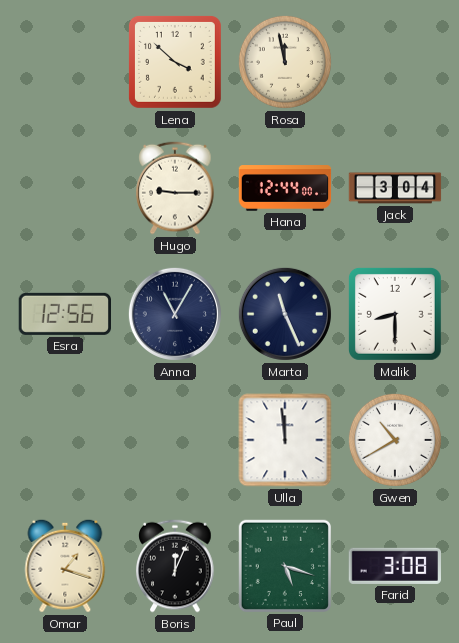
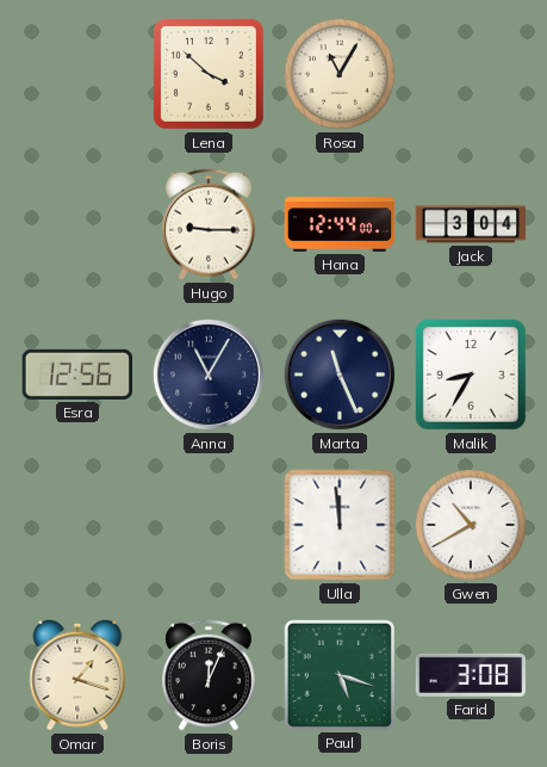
Rosa: 11:58 -> 11:05 (340, 74)
Malik: 8:30 -> 8:35 (471, 375)
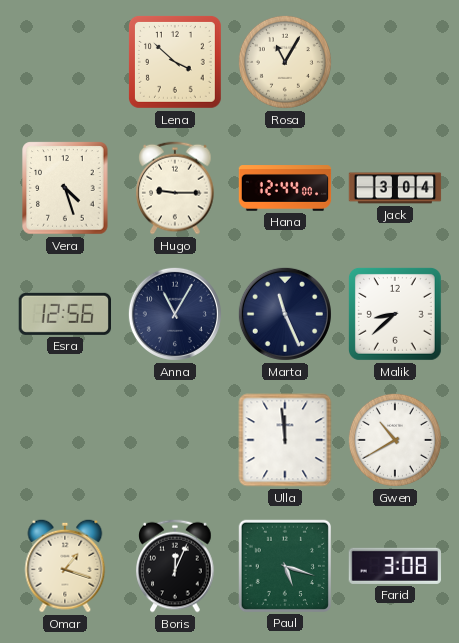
Vera: none -> 4:27 (65, 188)
Malik: 8:35 -> 8:38 (395, 314)
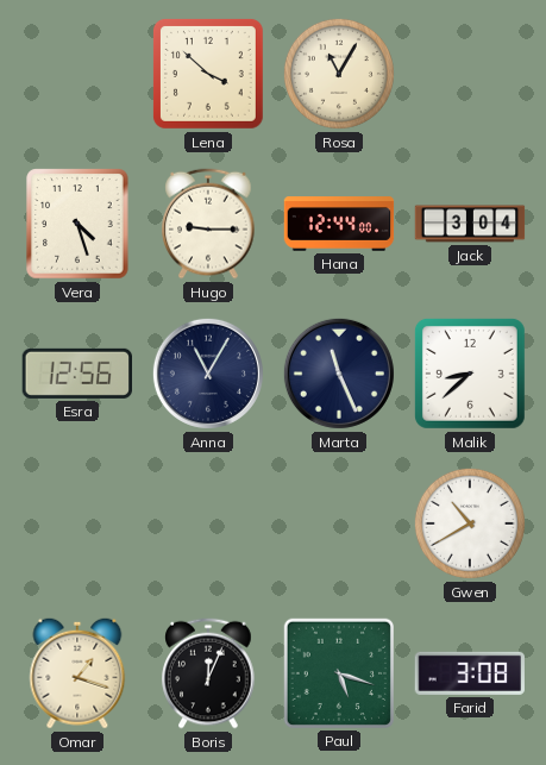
Ulla: 11:59 -> none (285, 440)
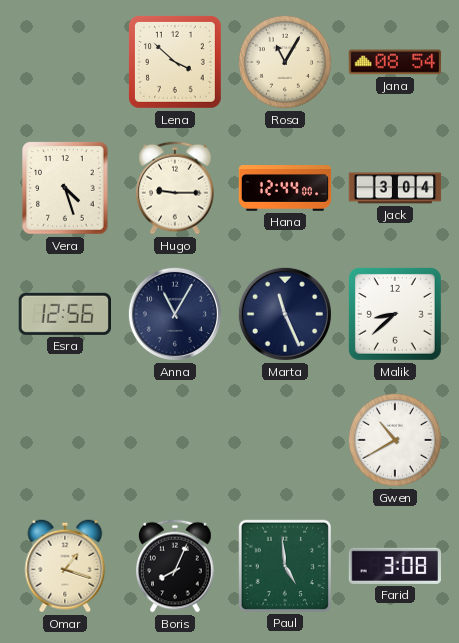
Jana: none -> 08:54 (395, 62)
Boris: 12:04 -> 8:04 (175, 566)
Paul: 5:18 -> 4:59 (284, 565)
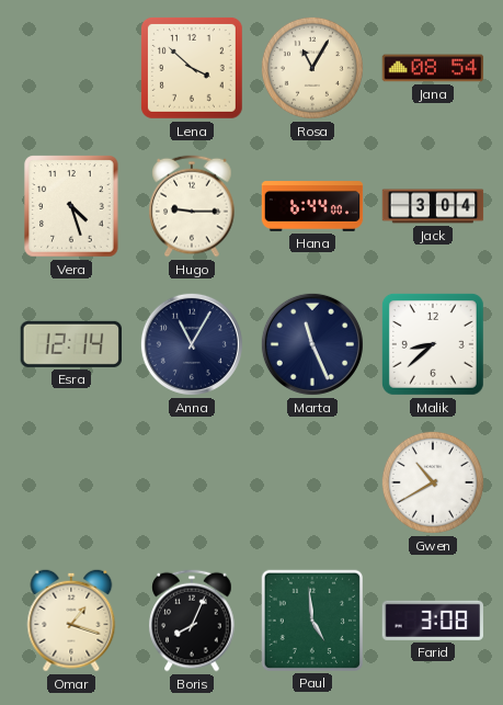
Hana: 12:44 -> 6:44 (312, 206)
Esra: 12:56 -> 12:14 (70, 344)
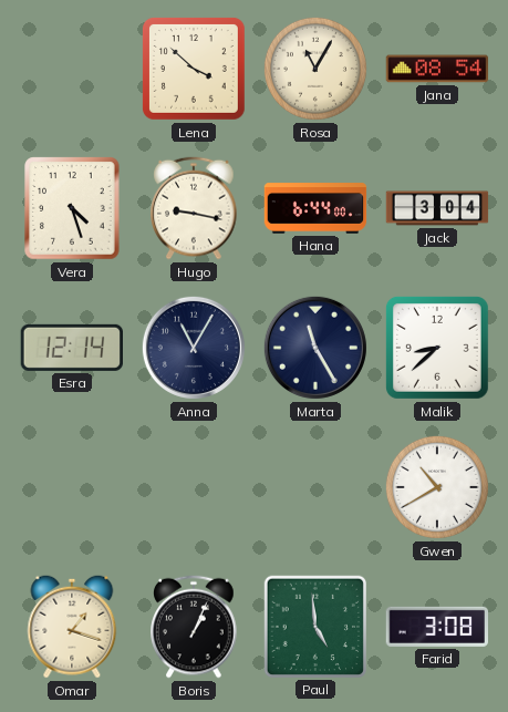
Hugo: 9:15 -> 9:17 (194, 208)
Marta: 11:26 -> 11:25 (315, 348)
Boris: 8:04 -> 1:04 (194, 627)
